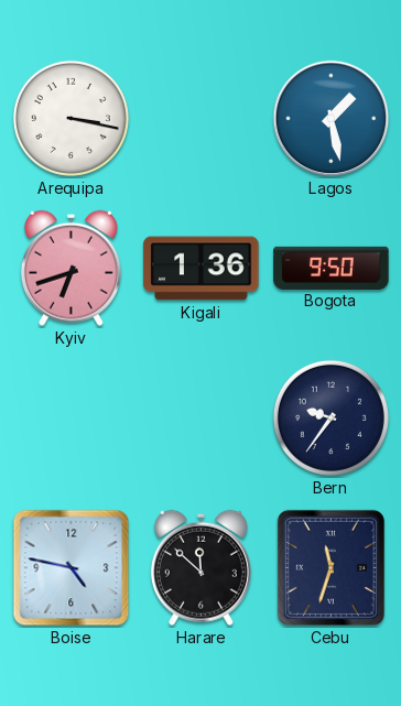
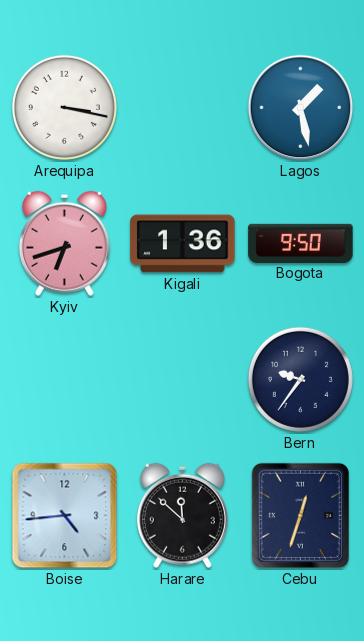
Boise: 4:47 -> 4:44 (65, 516)
Cebu: 11:33 -> 12:33 (300, 515)
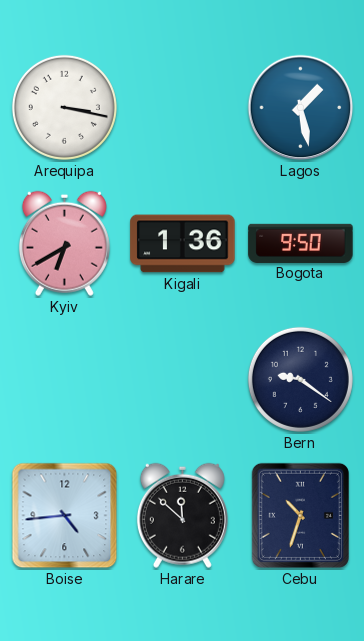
Kyiv: 6:42 -> 6:40 (64, 243)
Bern: 9:36 -> 9:21 (300, 379)
Cebu: 12:33 -> 10:33 (300, 515)
